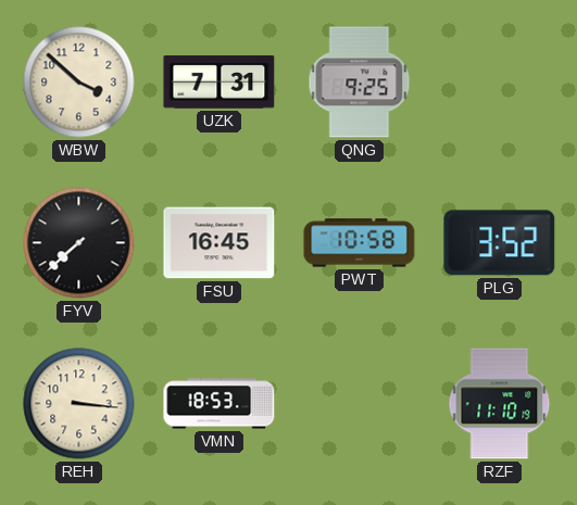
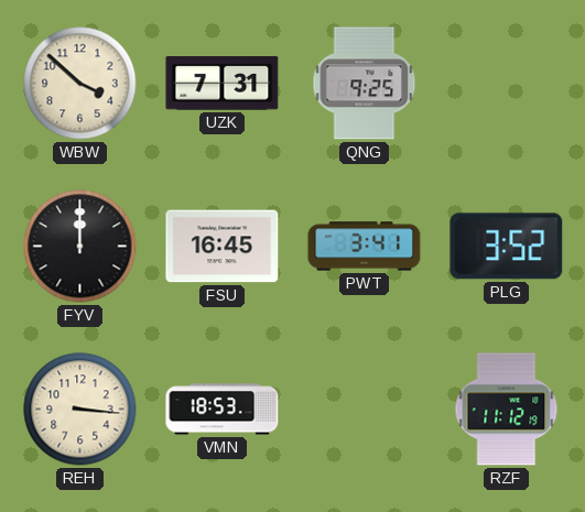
FYV: 7:38 -> 12:00 (80, 247)
PWT: 10:58 -> 3:41 (365, 247)
RZF: 11:10 -> 11:12 (507, 410)
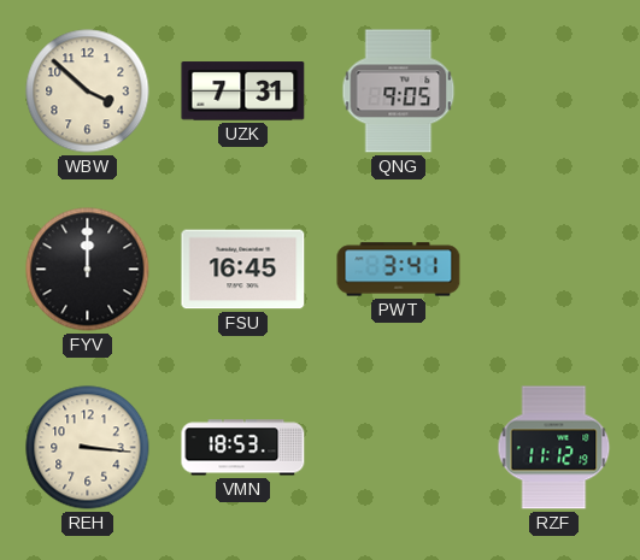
QNG: 9:25 -> 9:05 (399, 92)
PLG: 3:52 -> none (507, 247)
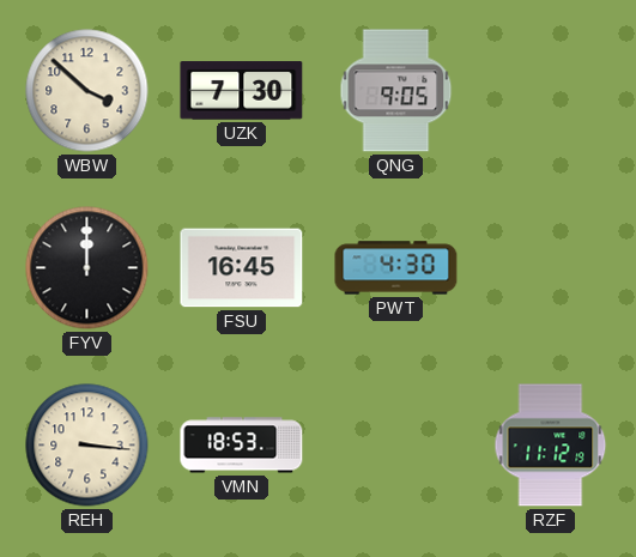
UZK: 7:31 -> 7:30 (242, 91)
PWT: 3:41 -> 4:30 (396, 268)
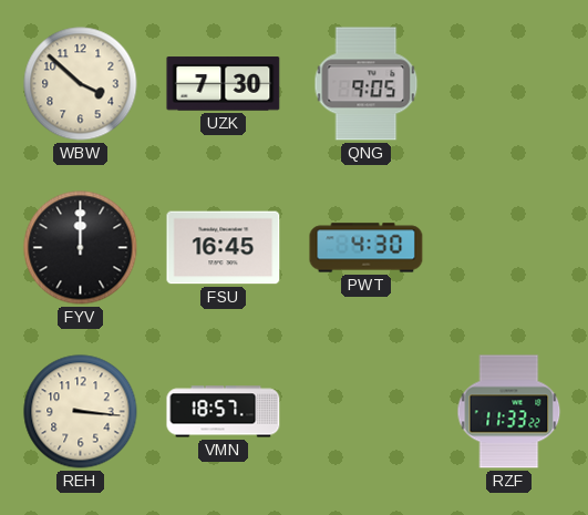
VMN: 18:53 -> 18:57 (224, 412)
RZF: 11:12 -> 11:33 (509, 412)
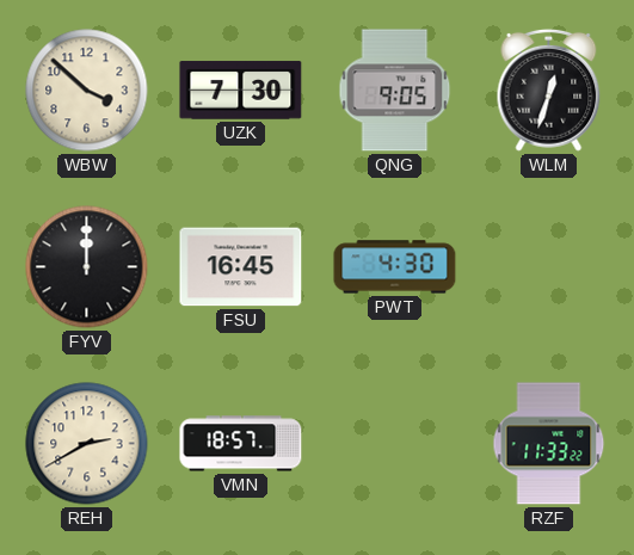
WLM: none -> 12:33 (549, 90)
REH: 3:16 -> 2:40 (87, 444)
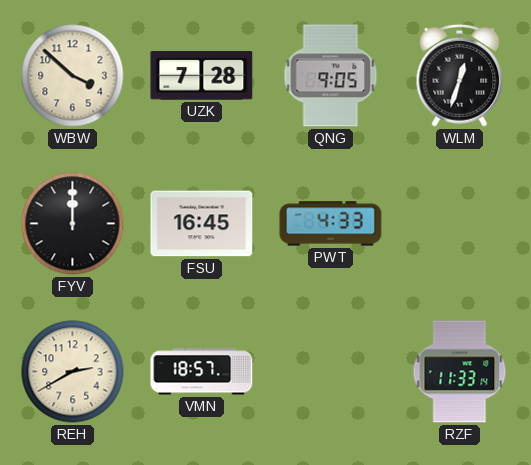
UZK: 7:30 -> 7:28 (202, 76)
PWT: 4:30 -> 4:33 (331, 224)
RZF: 11:33:22 -> 11:33:14 (460, 372)
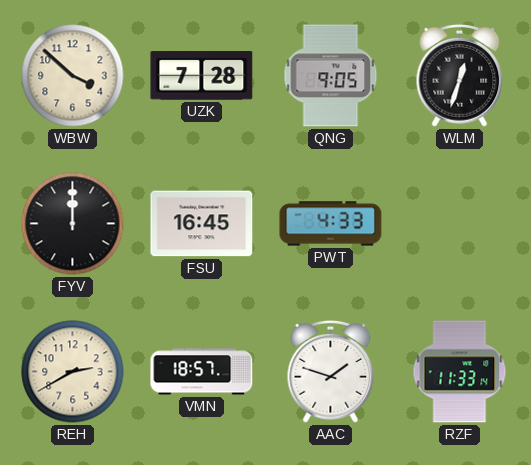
AAC: none -> 1:48 (331, 371)
